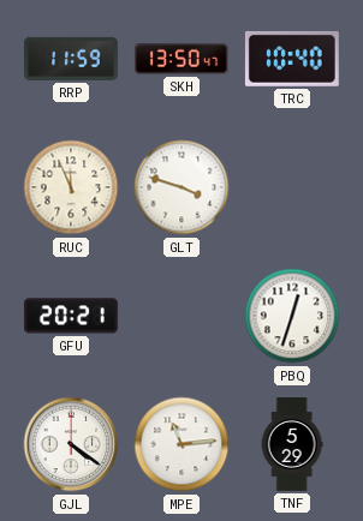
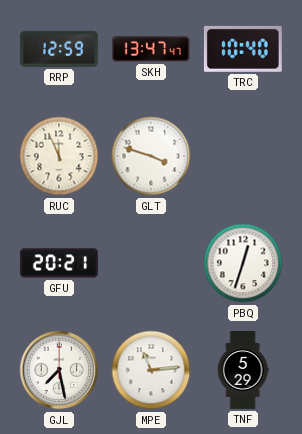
RRP: 11:59 -> 12:59 (59, 49)
SKH: 13:50 -> 13:47 (151, 49)
GJL: 4:21 -> 7:28 (59, 370)
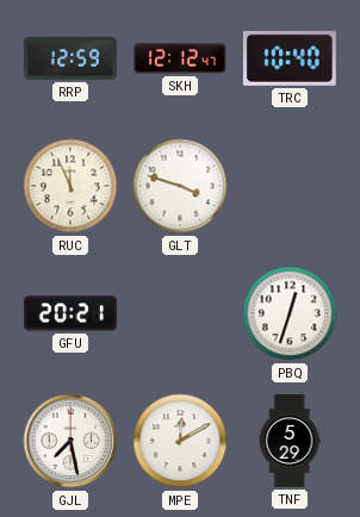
SKH: 13:47 -> 12:12 (180, 58)
MPE: 11:14 -> 12:10 (180, 441)
